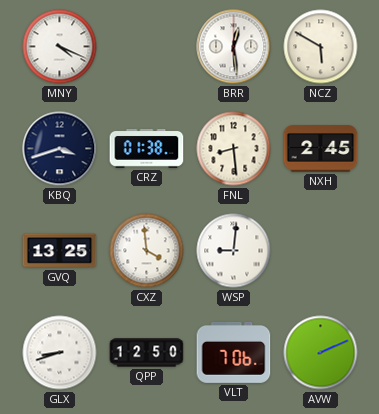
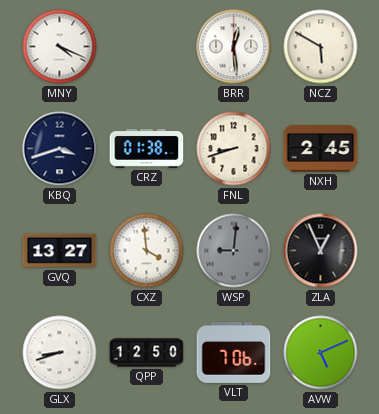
FNL: 8:29 -> 8:42 (234, 149)
GVQ: 13:25 -> 13:27 (60, 251)
WSP dial: white -> grey (234, 251)
ZLA: none -> 12:56 (321, 251)
AVW: 2:11 -> 5:11 (321, 353)
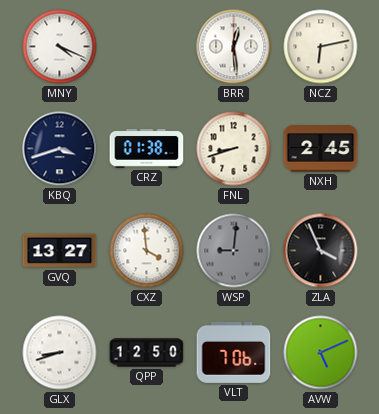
NCZ: 5:50 -> 6:13 (321, 47)
ZLA: 12:56 -> 3:56 (321, 251)
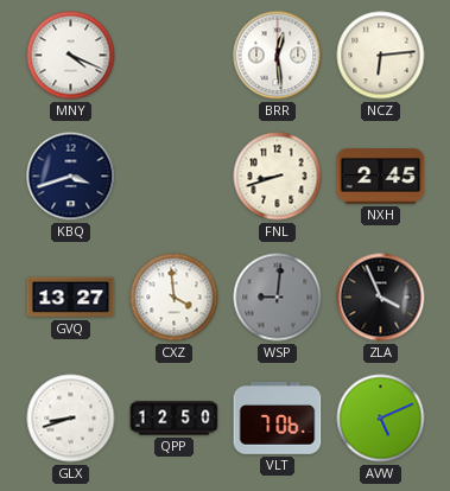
NCZ: 6:13 -> 6:14 (381, 56)
CRZ: 01:38 -> none (147, 148)
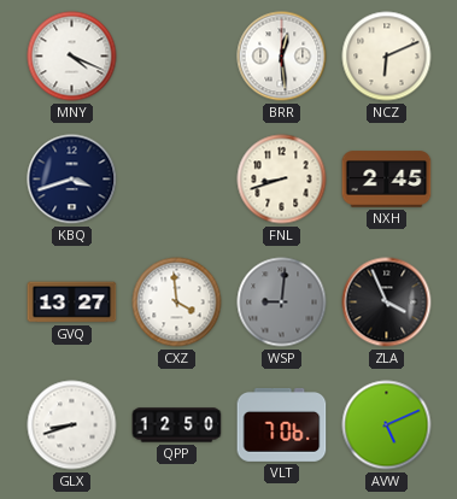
NCZ: 6:14 -> 6:11 (387, 57)
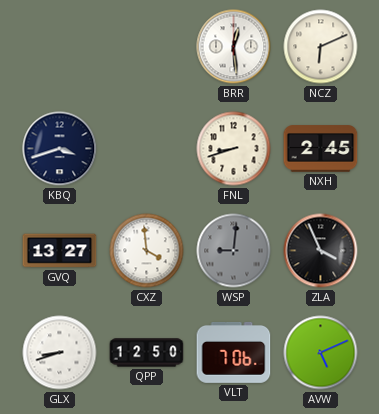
MNY: 4:19 -> none (72, 57)
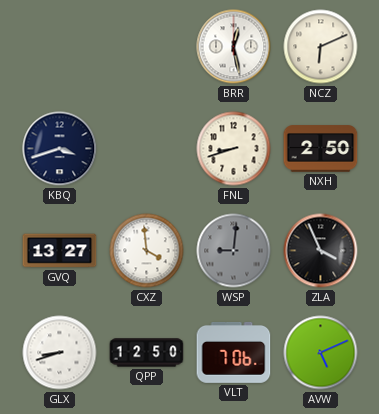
BRR: 12:29 -> 12:28 (234, 47)
NXH: 2:45 -> 2:50 (321, 149)
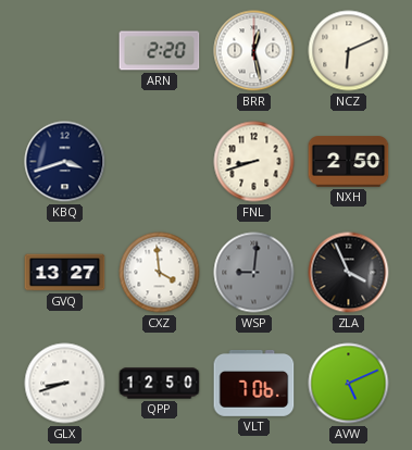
ARN: none -> 2:20 (160, 51)
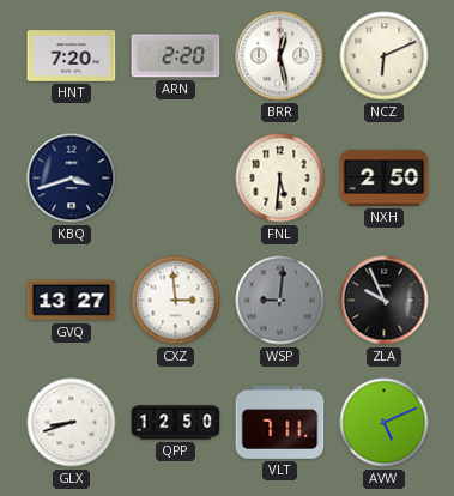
HNT: none -> 7:20 (72, 56)
FNL: 8:42 -> 5:31 (280, 179)
CXZ: 3:59 -> 2:59 (176, 301)
ZLA: 3:56 -> 9:56 (385, 301)
VLT: 7:06 -> 7:11 (280, 423)
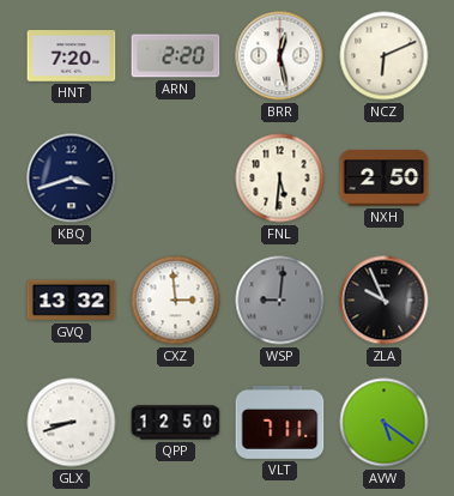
GVQ: 13:27 -> 13:32 (72, 301)
AVW: 5:11 -> 5:21 (385, 423)
